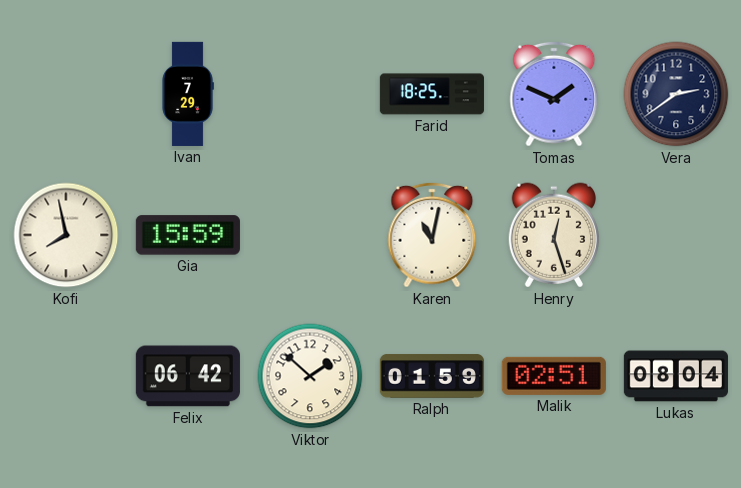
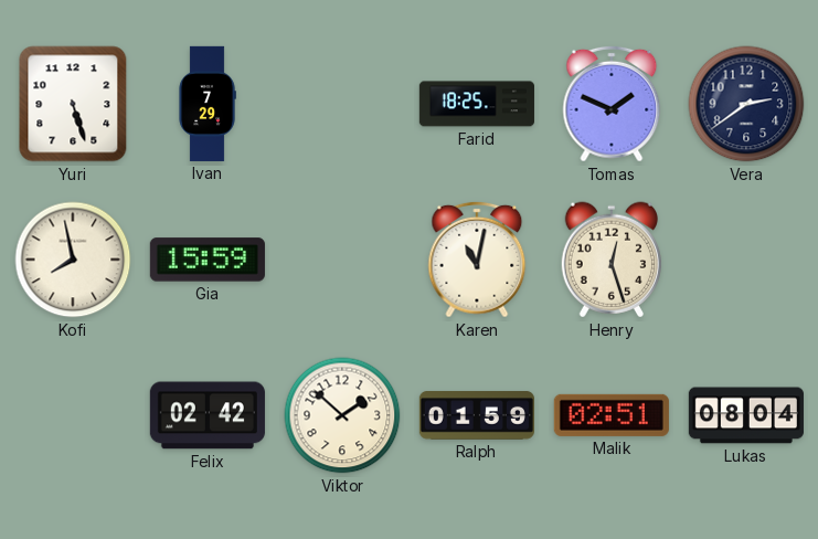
Yuri: none -> 5:27 (73, 104)
Felix: 06:42 -> 02:42 (208, 415)
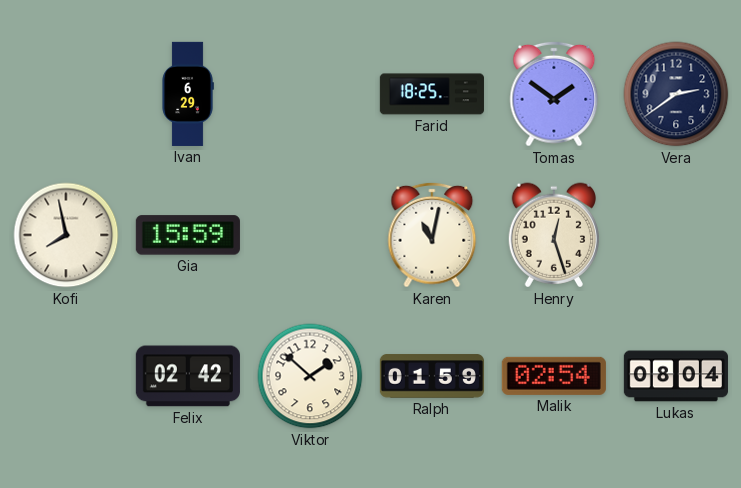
Yuri: 5:27 -> none (73, 104)
Ivan: 7:29 -> 6:29 (188, 94)
Tomas: 1:49 -> 1:51 (554, 94)
Malik: 02:51 -> 02:54 (554, 376)
